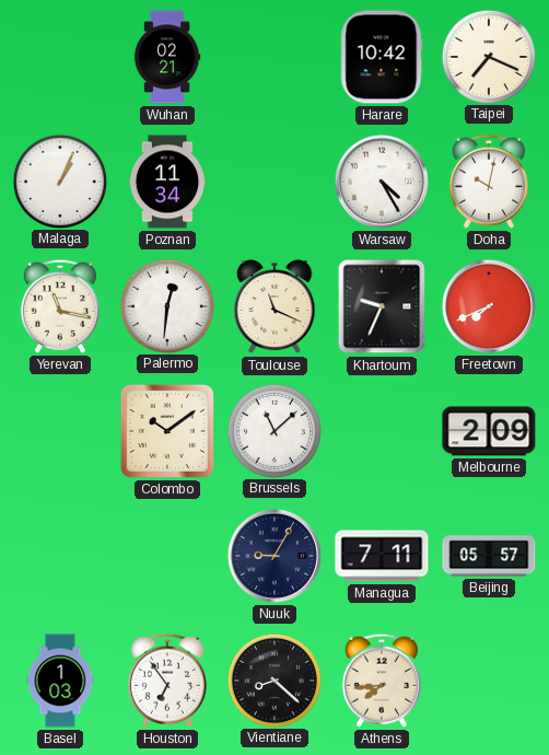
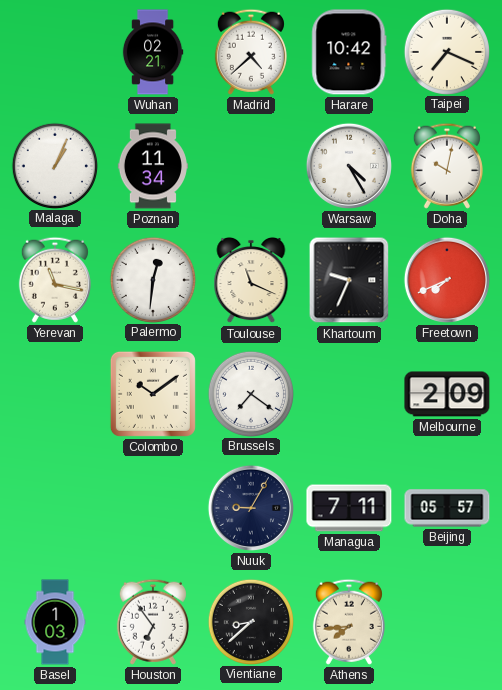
Madrid: none -> 4:38 (251, 52)
Brussels: 11:08 -> 7:21 (250, 393)
Vientiane: 8:22 -> 8:38 (250, 621)
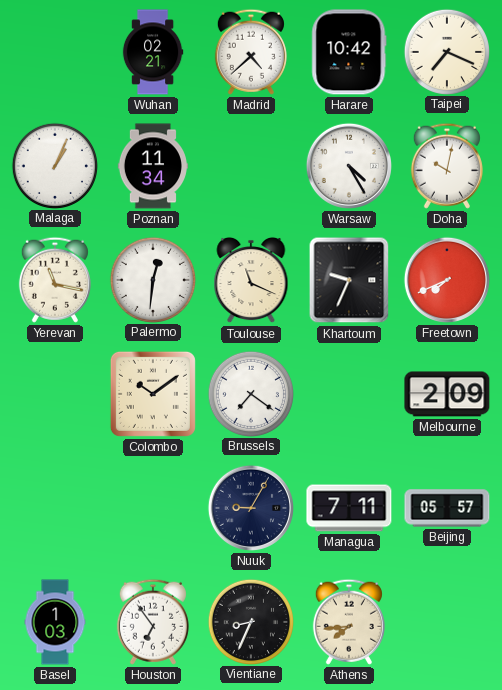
Vientiane: 8:38 -> 8:34 (250, 621)
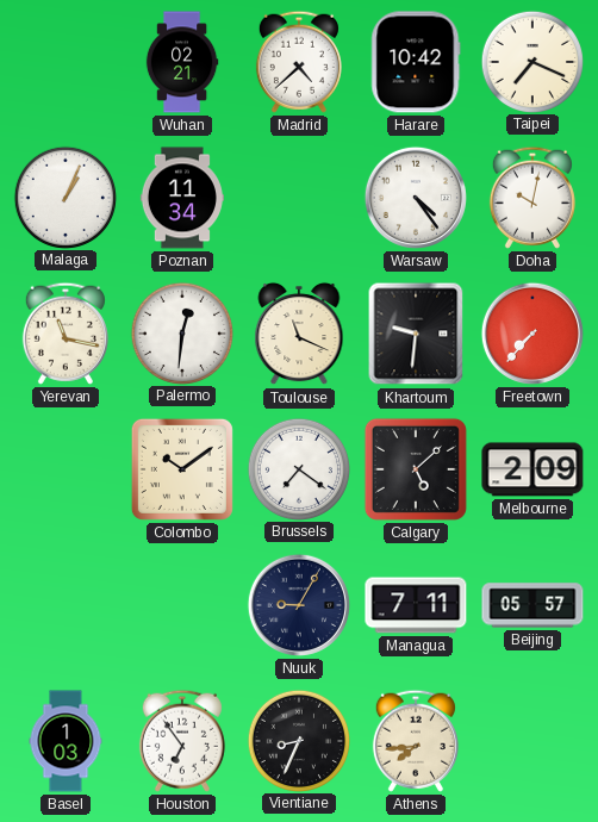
Warsaw: 4:25 -> 4:24 (416, 198)
Khartoum: 9:34 -> 9:31 (416, 334)
Freetown: 7:41 -> 7:37 (532, 334)
Calgary: none -> 5:08 (416, 469)
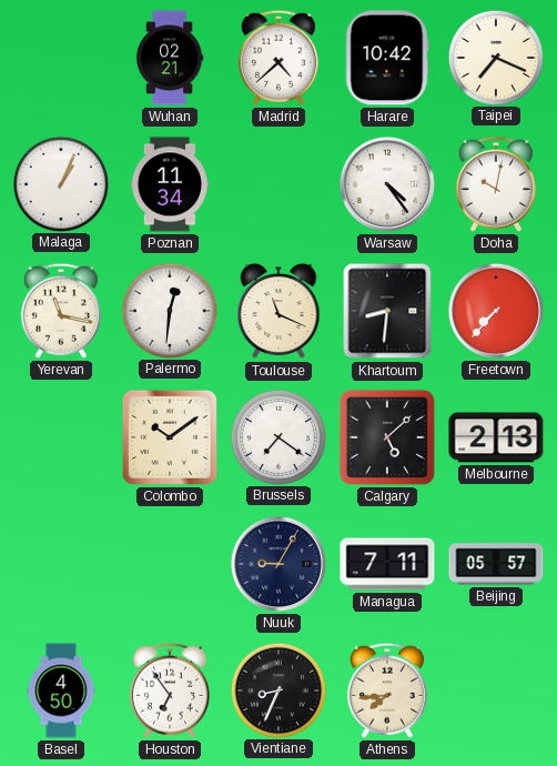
Khartoum: 9:31 -> 8:31 (387, 311)
Melbourne: 2:09 -> 2:13 (496, 437)
Basel: 1:03 -> 4:50 (61, 691)
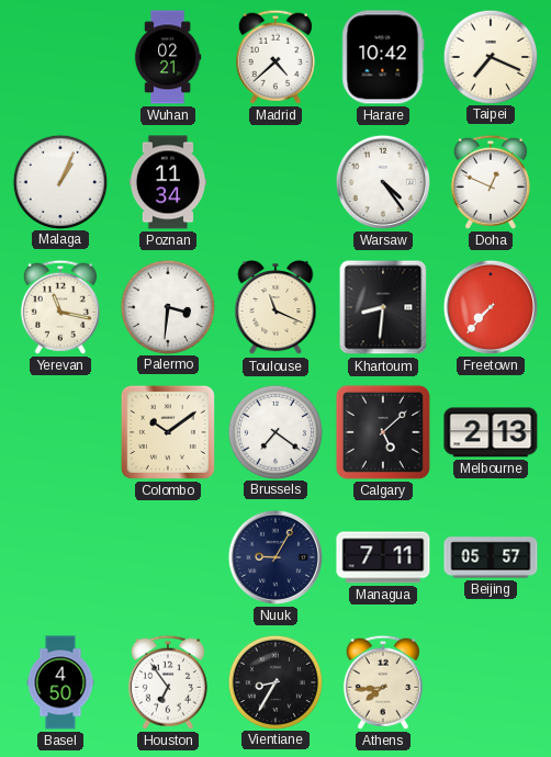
Doha: 10:02 -> 12:49 (491, 182)
Palermo: 12:31 -> 3:31 (167, 306)
Vientiane: 8:34 -> 8:35 (274, 681)
